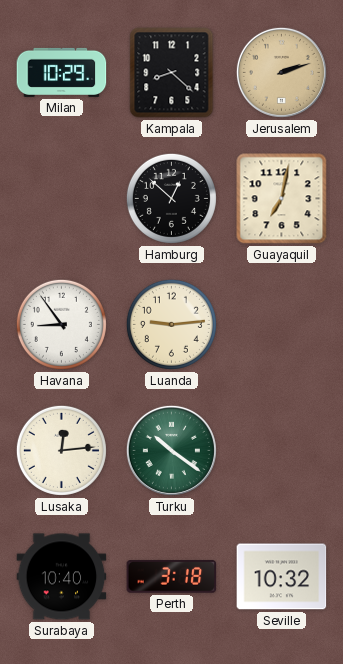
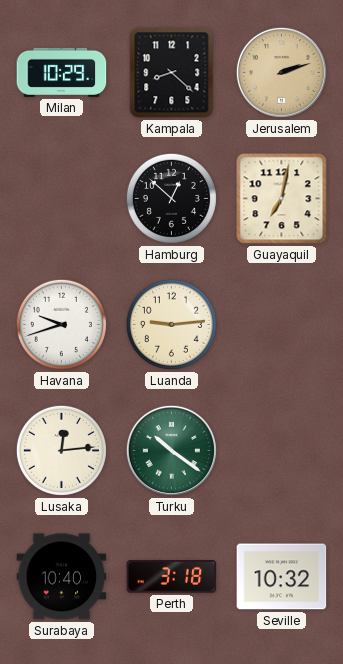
Havana: 8:54 -> 9:42 (61, 324)
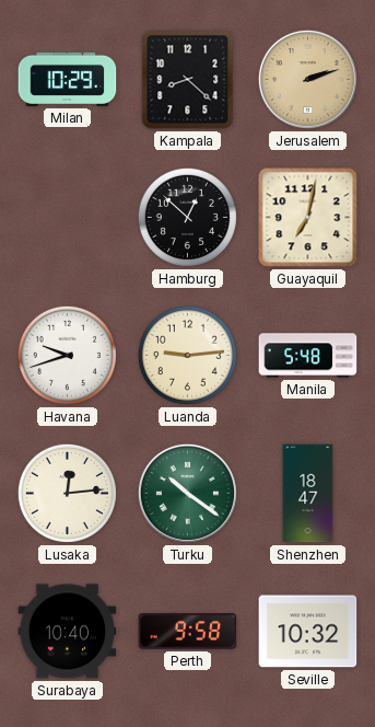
Manila: none -> 5:48 (308, 356)
Shenzhen: none -> 18:47 (308, 494)
Perth: 3:18 -> 9:58 (188, 632)
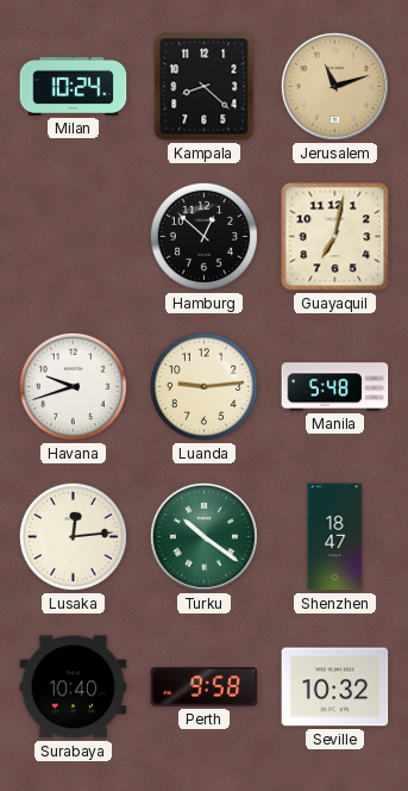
Milan: 10:29 -> 10:24 (74, 86)
Jerusalem: 2:12 -> 11:12 (334, 86)
